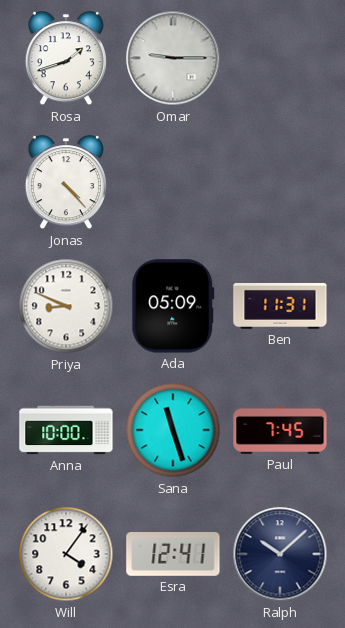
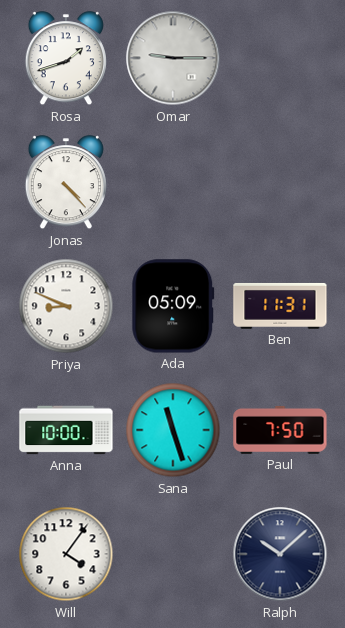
Paul: 7:45 -> 7:50 (280, 430)
Esra: 12:41 -> none (173, 555)
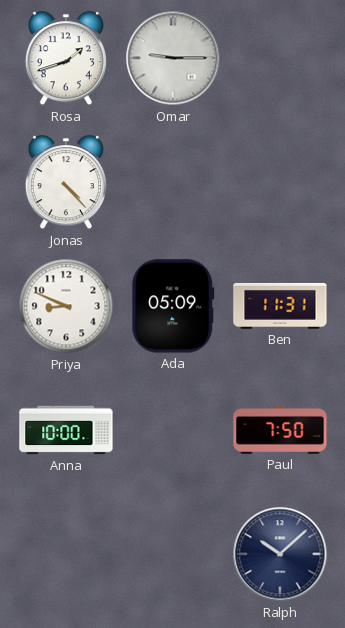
Sana: 11:27 -> none (173, 430)
Will: 4:06 -> none (66, 554)
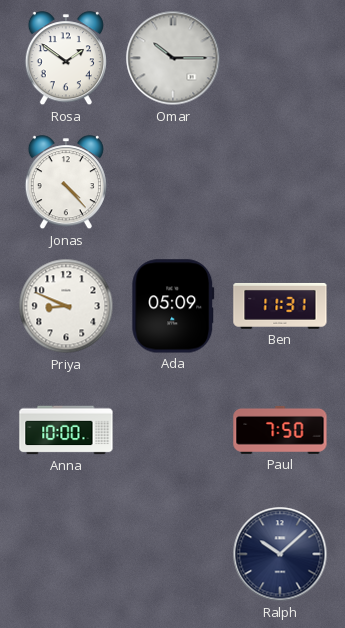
Rosa: 1:42 -> 1:51 (66, 59)
Omar: 9:15 -> 10:15 (173, 58)
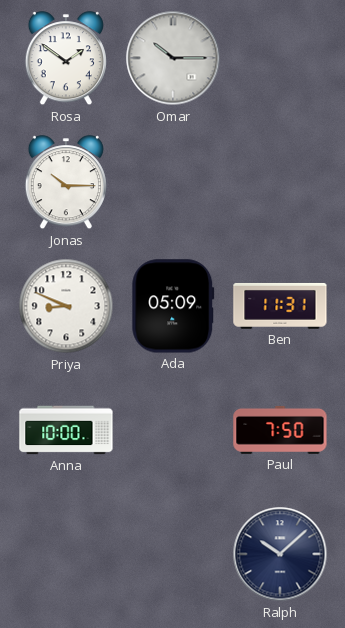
Jonas: 4:23 -> 10:15 (66, 183)
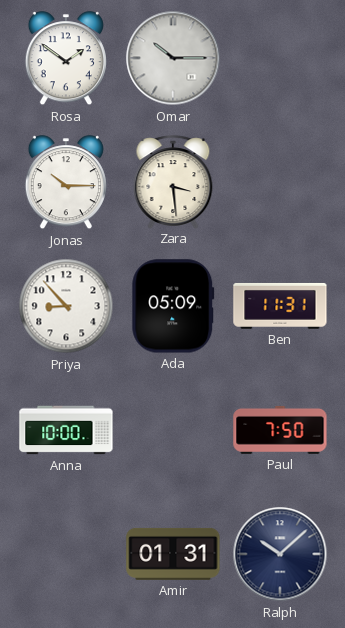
Zara: none -> 3:29 (173, 182)
Priya: 8:49 -> 8:53 (66, 306)
Amir: none -> 01:31 (173, 554)
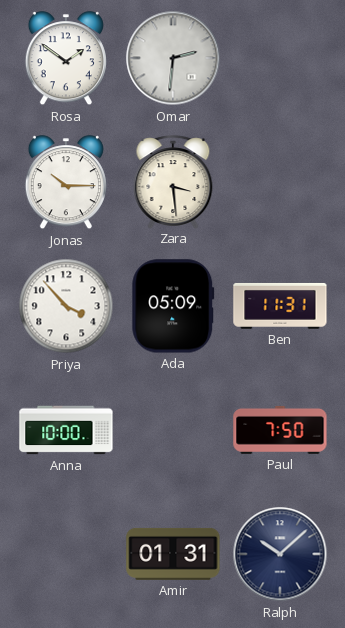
Omar: 10:15 -> 2:31 (173, 58)
Priya: 8:53 -> 3:53 (66, 306)
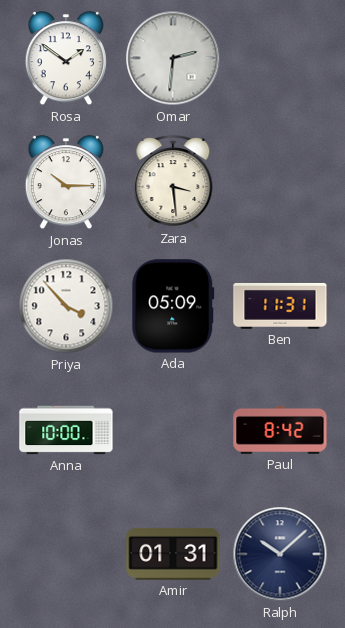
Paul: 7:50 -> 8:42 (280, 430)
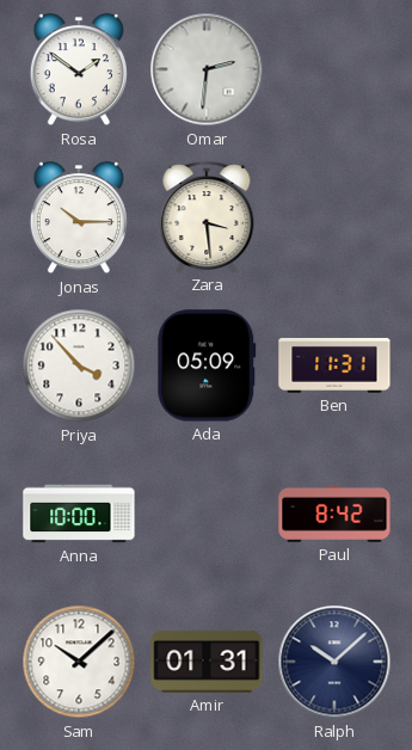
Sam: none -> 10:08 (79, 662)
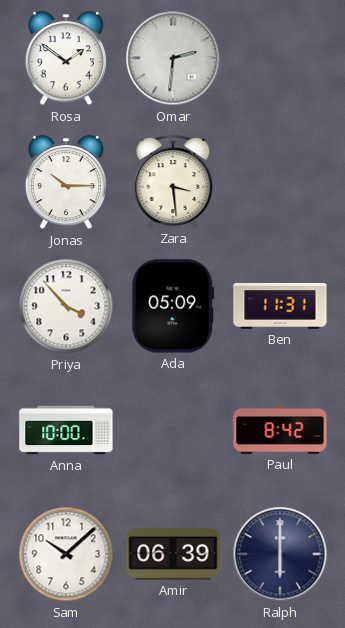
Amir: 01:31 -> 06:39 (173, 554)
Ralph: 10:08 -> 6:00 (280, 554)
